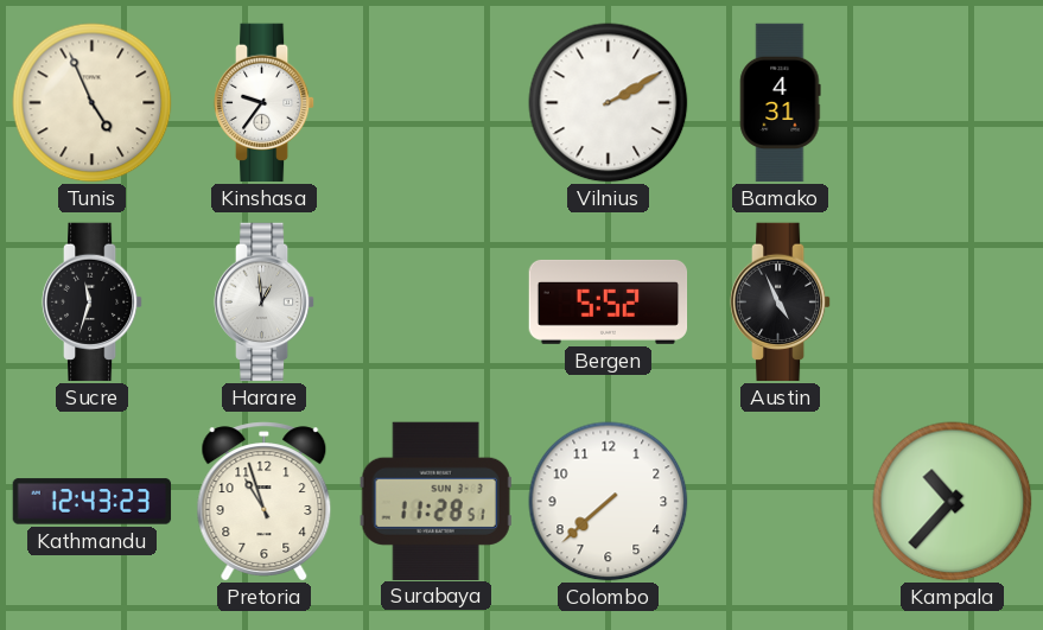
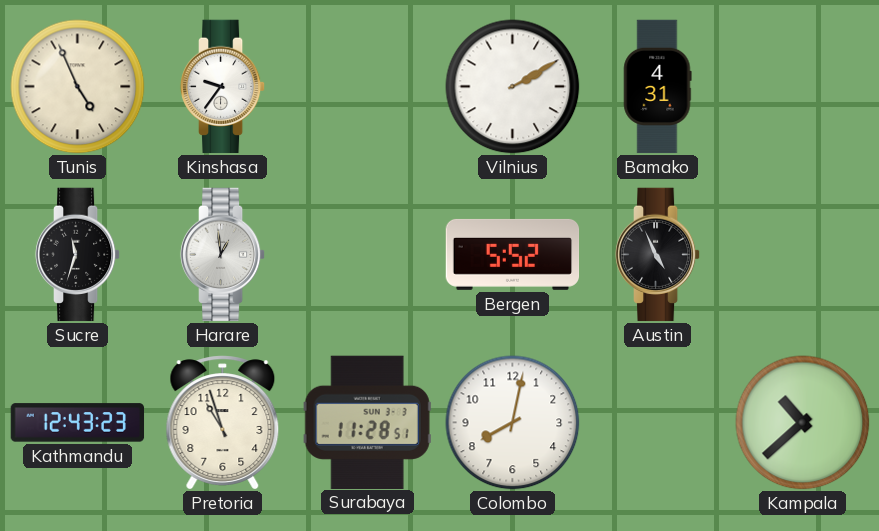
Colombo: 7:38 -> 8:02 (513, 423)
Kampala: 10:37 -> 10:38 (803, 423)
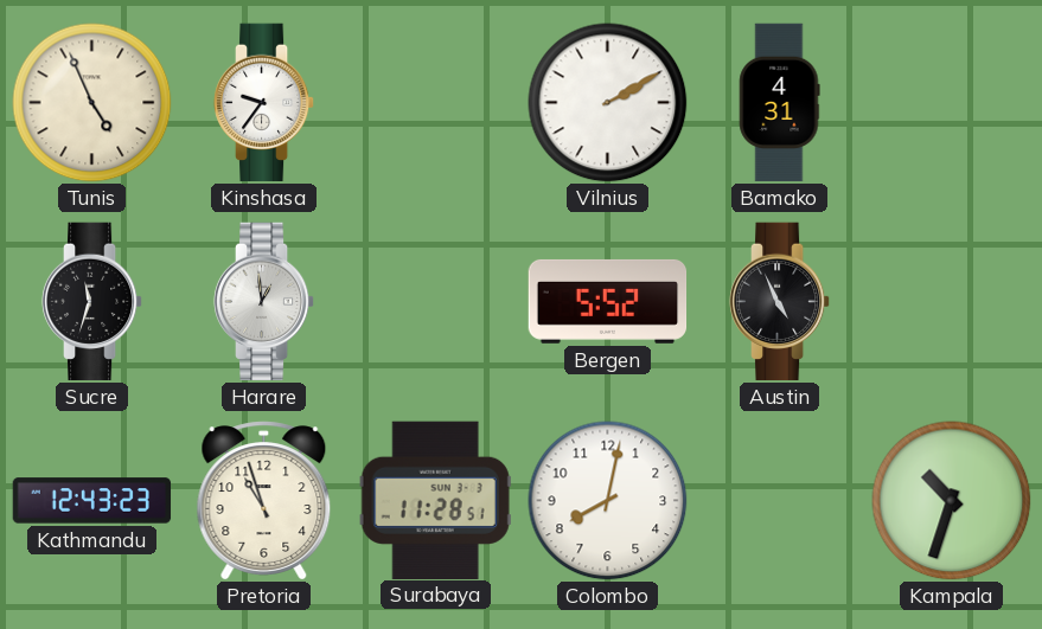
Kampala: 10:38 -> 10:33 (952, 501)
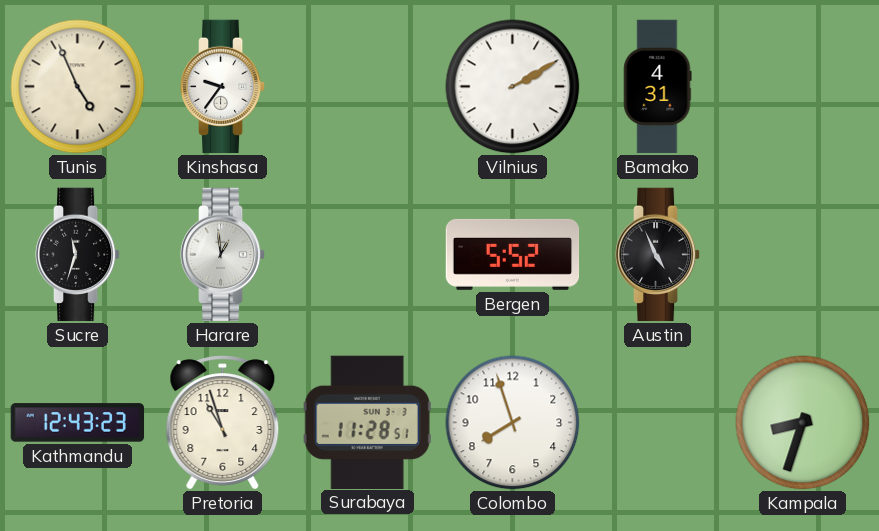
Colombo: 8:02 -> 7:57 (513, 423)
Kampala: 10:33 -> 8:33 (803, 423)
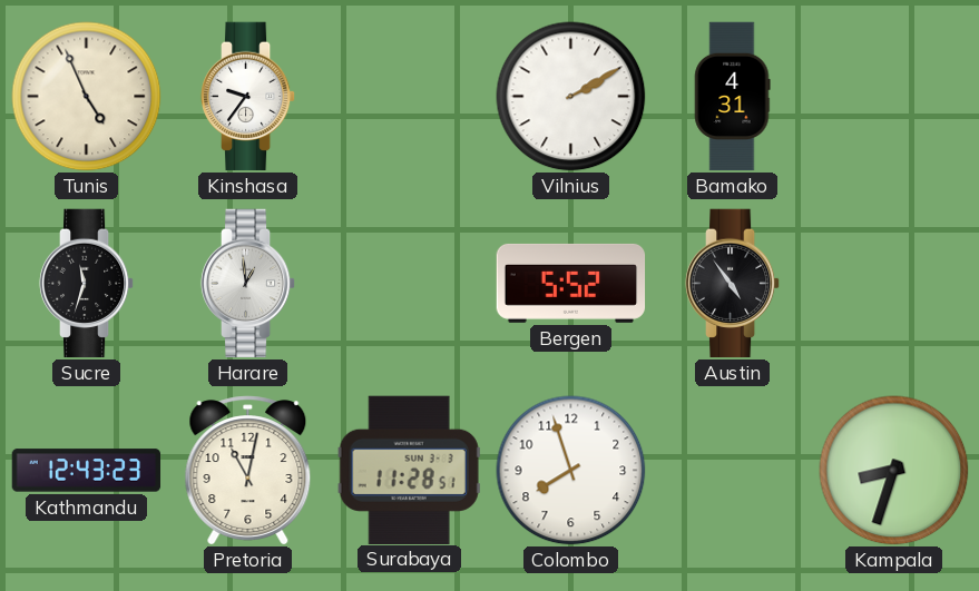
Austin: 4:56 -> 4:54 (733, 284)
Pretoria: 10:57 -> 11:02 (248, 471)
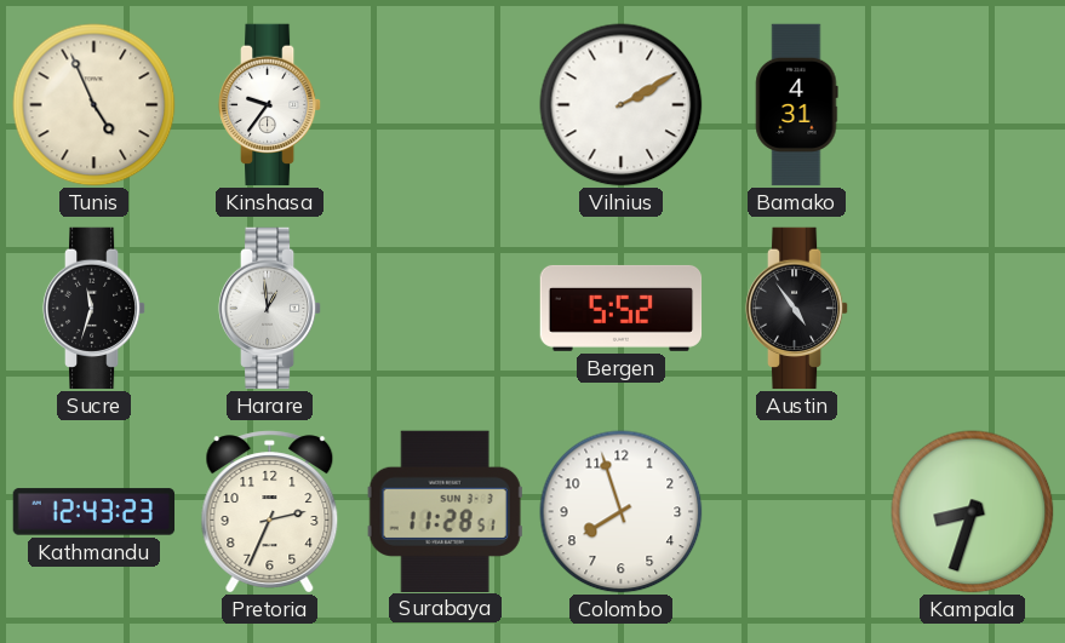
Pretoria: 11:02 -> 2:34 (270, 512)
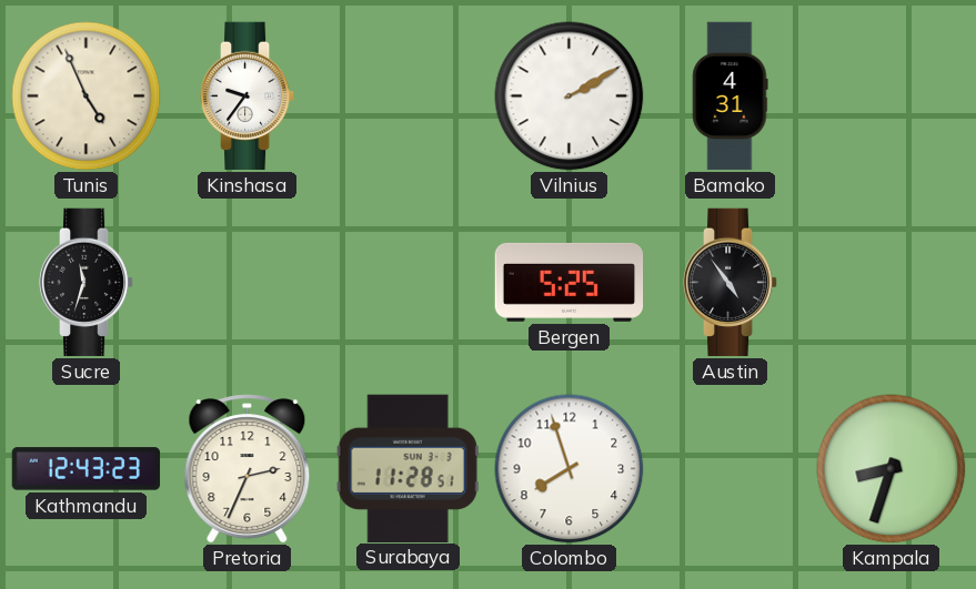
Harare: 12:59 -> none (270, 309)
Bergen: 5:52 -> 5:25 (570, 282)
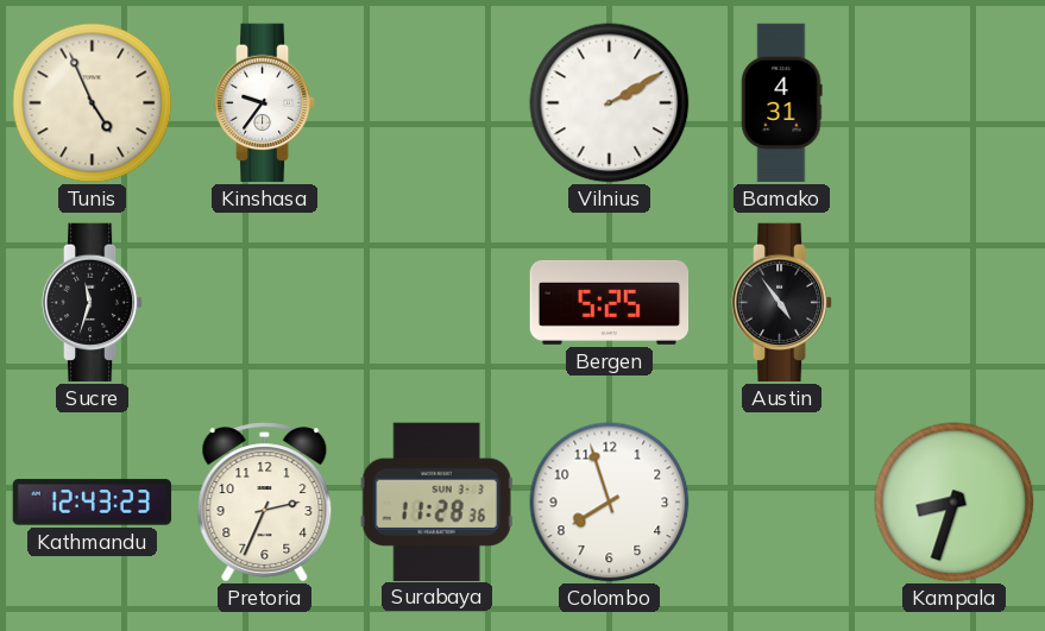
Surabaya: 11:28:51 -> 11:28:36 (436, 501)
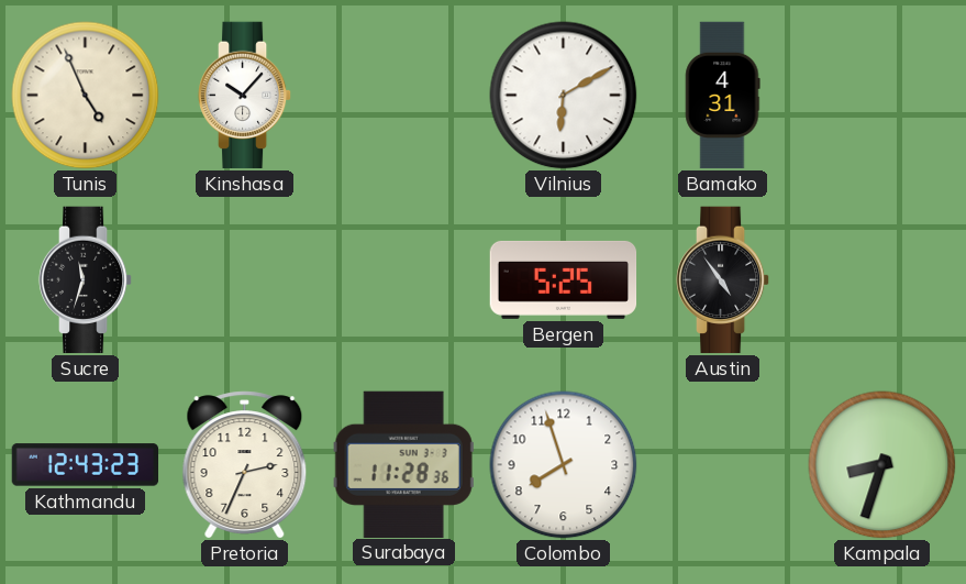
Kinshasa: 9:36 -> 10:07 (245, 96)
Vilnius: 2:10 -> 6:10 (564, 96)
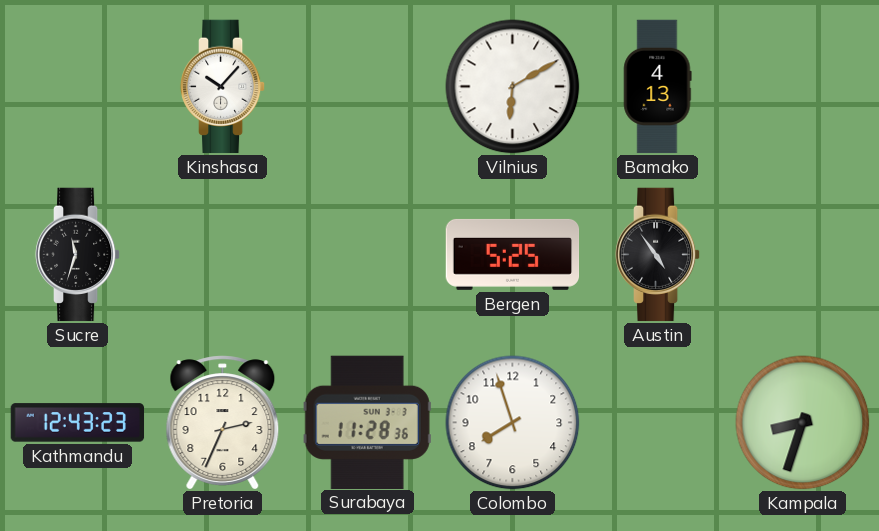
Tunis: 4:56 -> none (86, 96)
Bamako: 4:31 -> 4:13 (658, 87)
